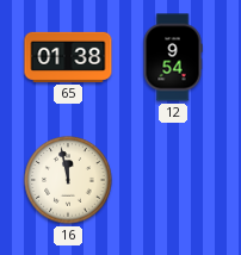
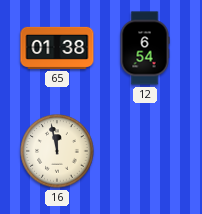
12: 9:54 -> 6:54 (145, 48)
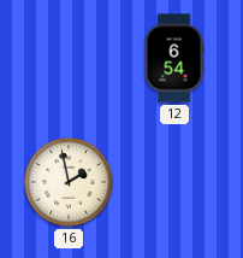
65: 01:38 -> none (57, 48)
16: 11:58 -> 1:58 (69, 182)
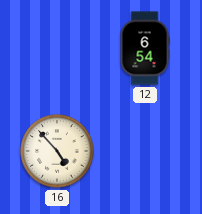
16: 1:58 -> 4:53 (57, 151)
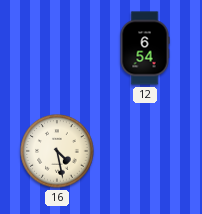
16: 4:53 -> 4:28 (57, 151)
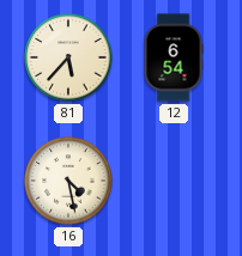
81: none -> 5:37 (68, 57)
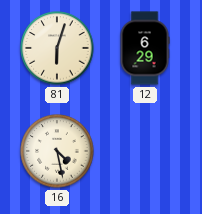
81: 5:37 -> 6:03 (57, 48)
12: 6:54 -> 6:29 (145, 48)
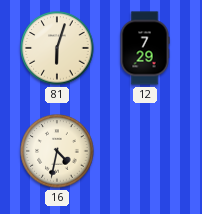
12: 6:29 -> 7:29 (145, 48)
16: 4:28 -> 4:32 (57, 151)
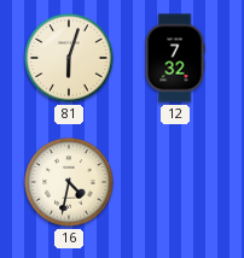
12: 7:29 -> 7:32 (175, 58)
